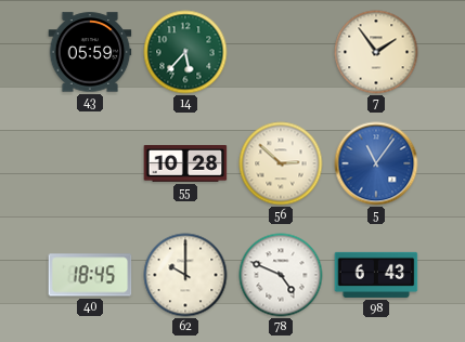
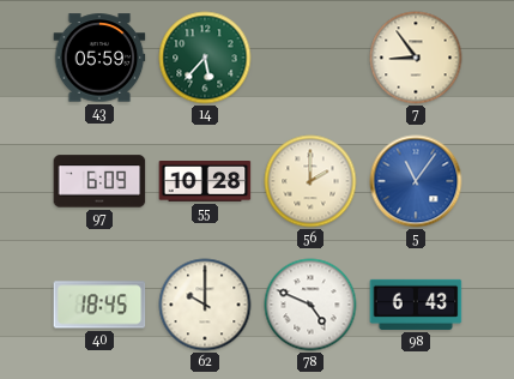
7: 1:54 -> 8:54 (416, 58)
97: none -> 6:09 (99, 181)
56: 2:52 -> 2:00 (310, 181)
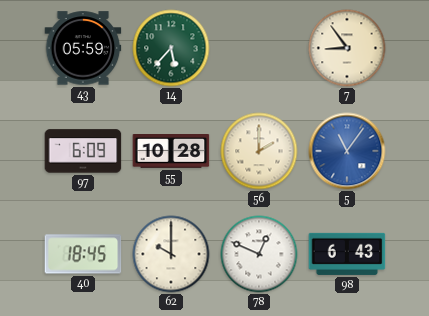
78: 4:49 -> 12:49 (259, 254)
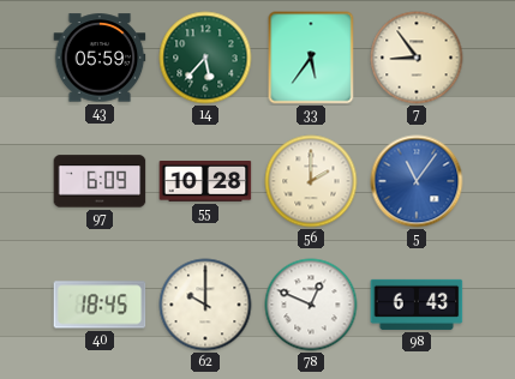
33: none -> 5:36 (311, 58)
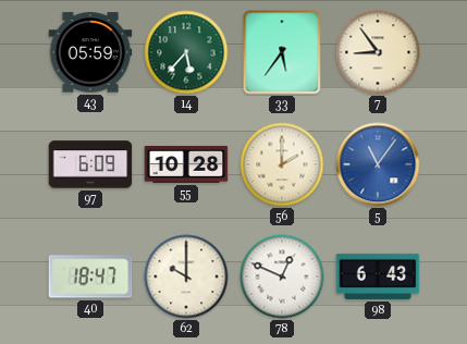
40: 18:45 -> 18:47 (90, 277)
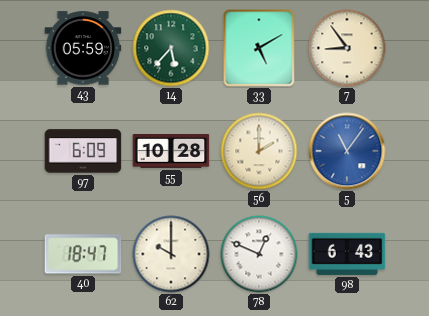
33: 5:36 -> 5:10 (259, 48)
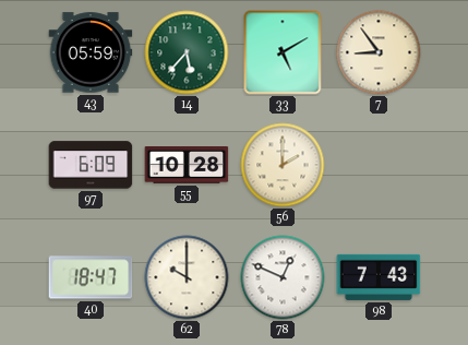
5: 11:06 -> none (347, 151)
98: 6:43 -> 7:43 (379, 277)
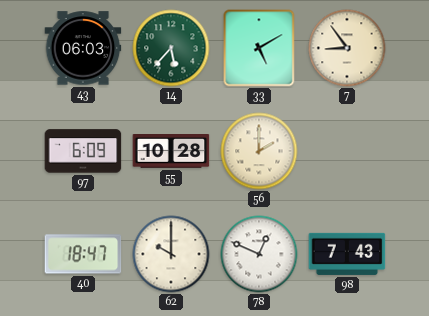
43: 05:59 -> 06:03 (83, 48)
